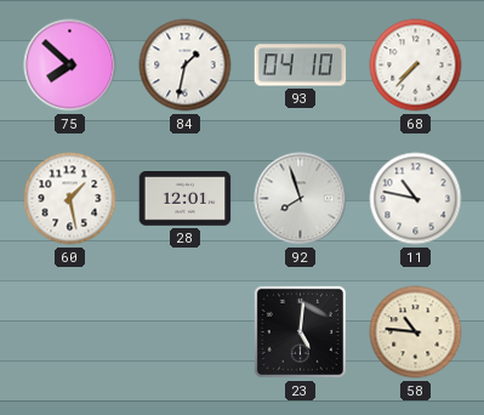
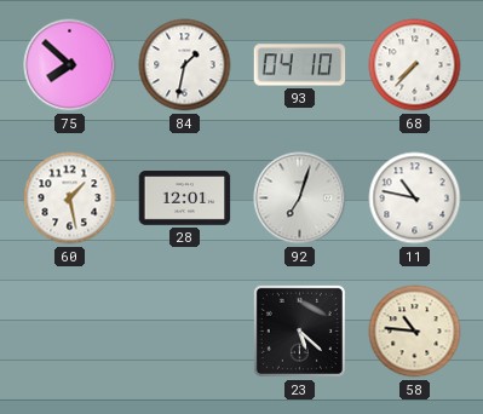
92: 7:57 -> 7:03 (300, 199)
23: 5:01 -> 5:22 (299, 330)
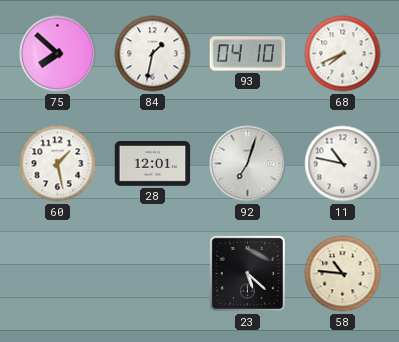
68: 7:37 -> 7:41 (343, 54)
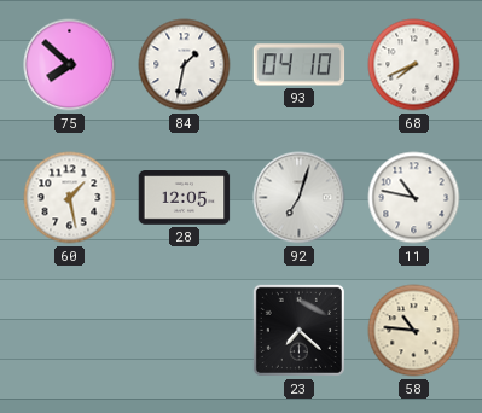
28: 12:01 -> 12:05 (185, 198)
23: 5:22 -> 7:22 (298, 330)
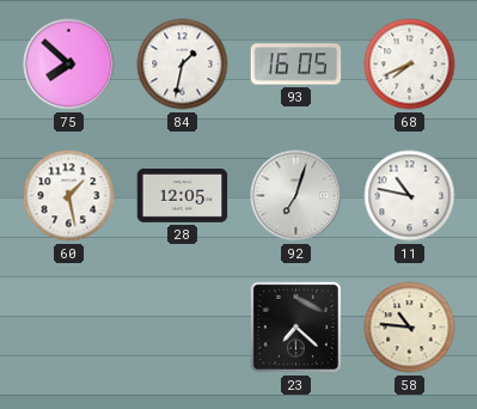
93: 04:10 -> 16:05 (296, 65)
